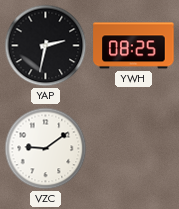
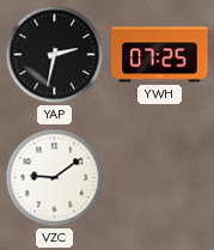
YWH: 08:25 -> 07:25 (160, 55)
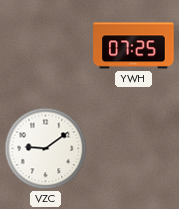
YAP: 2:32 -> none (55, 55)
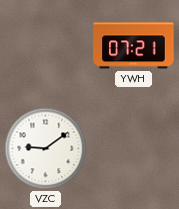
YWH: 07:25 -> 07:21 (134, 46)
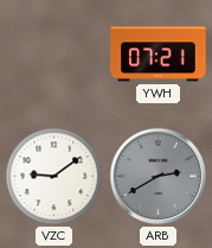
ARB: none -> 2:40 (159, 177)
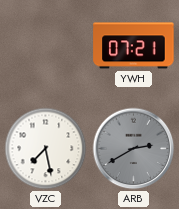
VZC: 9:09 -> 7:28 (46, 149)
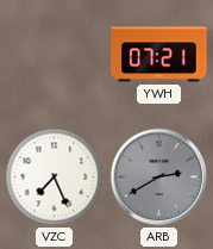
VZC: 7:28 -> 7:26 (55, 178)
